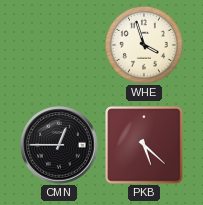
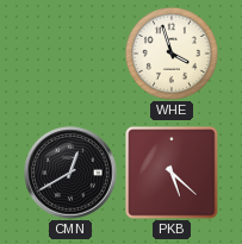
CMN: 12:45 -> 12:40 (70, 173)
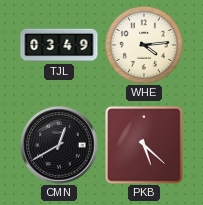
TJL: none -> 03:49 (59, 45)
WHE: 3:57 -> 4:14 (144, 45)
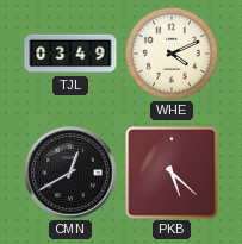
WHE: 4:14 -> 4:11 (172, 54)
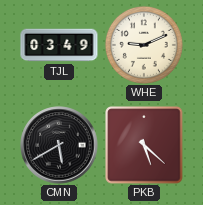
WHE: 4:11 -> 9:11 (144, 45)
CMN: 12:40 -> 5:40 (59, 145)
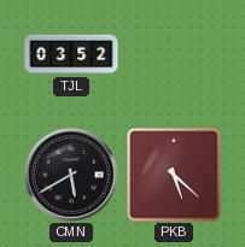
TJL: 03:49 -> 03:52 (71, 54)
WHE: 9:11 -> none (144, 45)
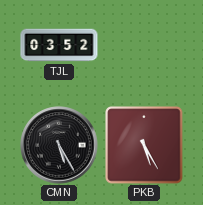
CMN: 5:40 -> 5:25 (59, 145)
PKB: 5:22 -> 5:25 (144, 145)
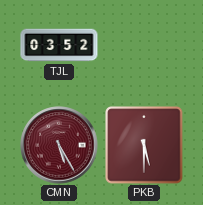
CMN dial: black -> burgundy (59, 145)
PKB: 5:25 -> 5:30 (144, 145)
